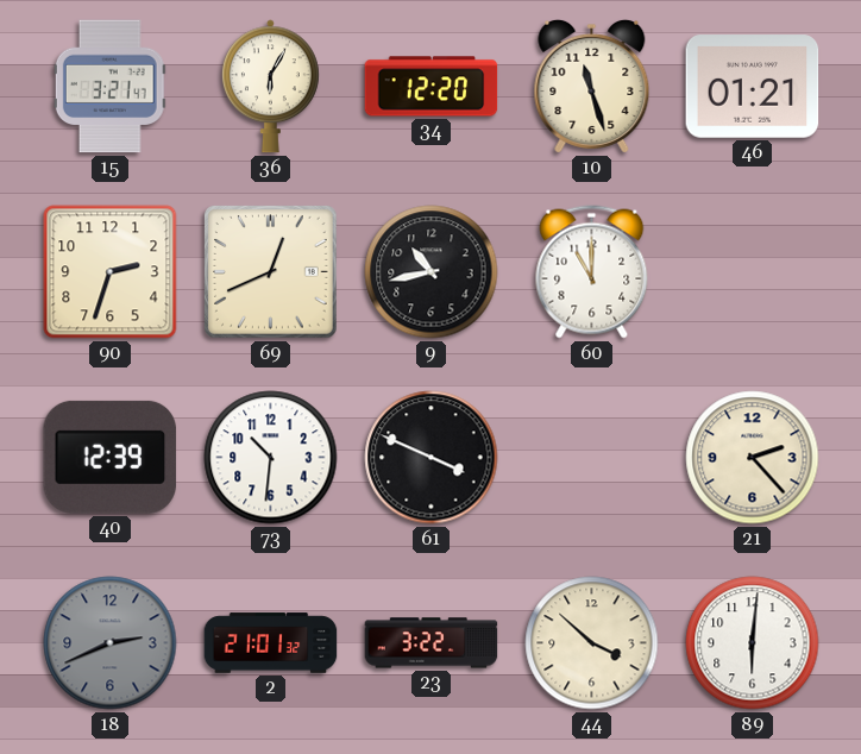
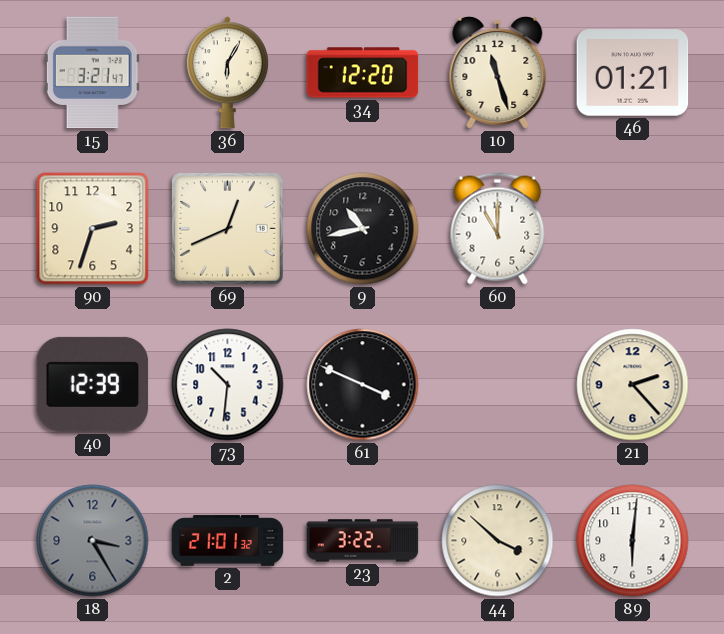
18: 2:41 -> 3:25 (93, 541)
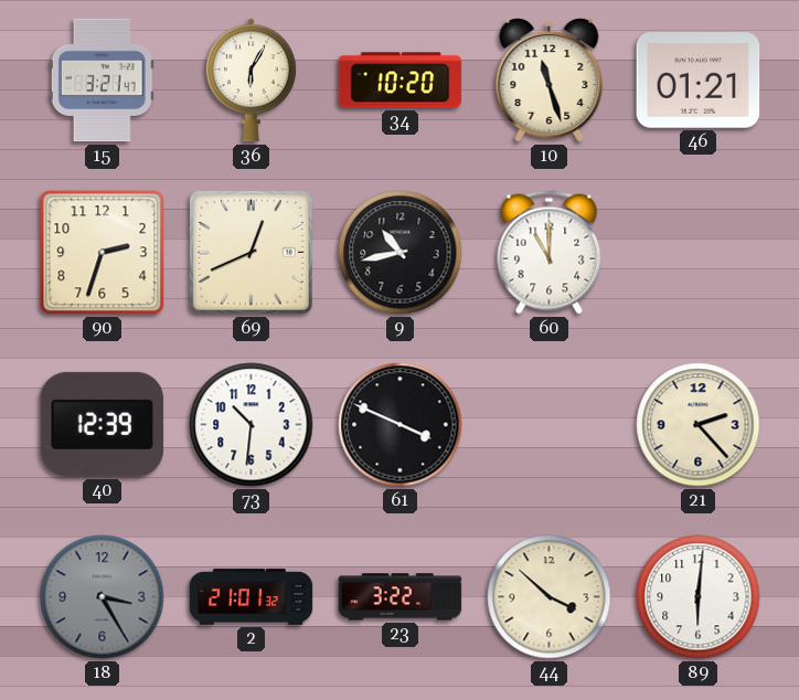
34: 12:20 -> 10:20 (401, 81)
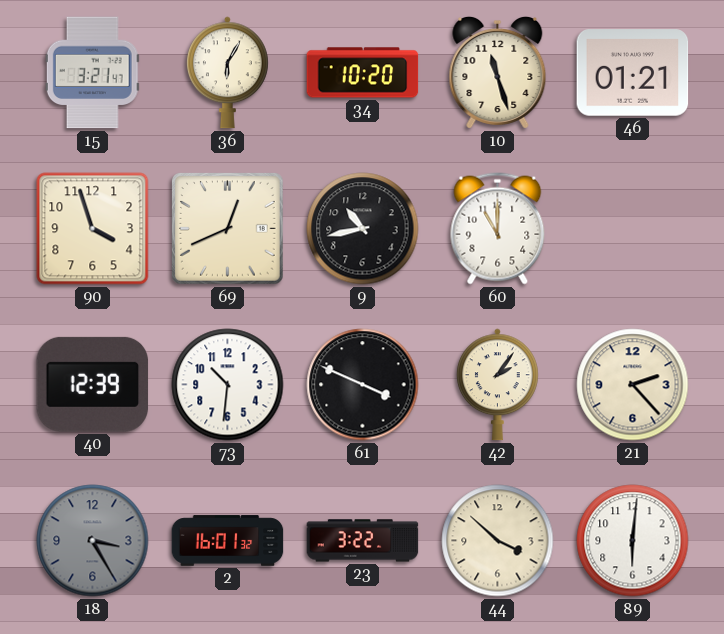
90: 2:33 -> 3:57 (93, 229)
42: none -> 2:06 (497, 385)
2: 21:01 -> 16:01 (228, 541)
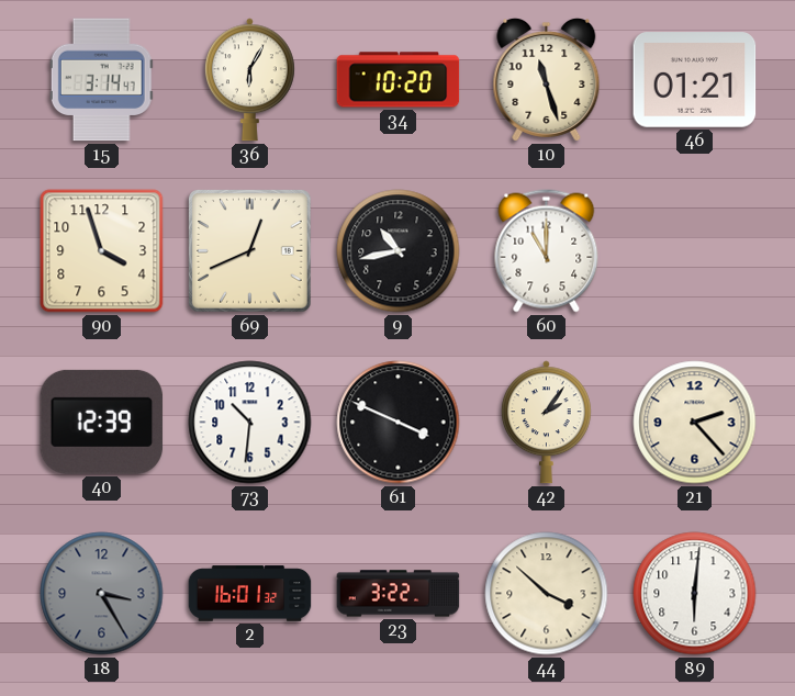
15: 3:21 -> 3:14 (101, 80)
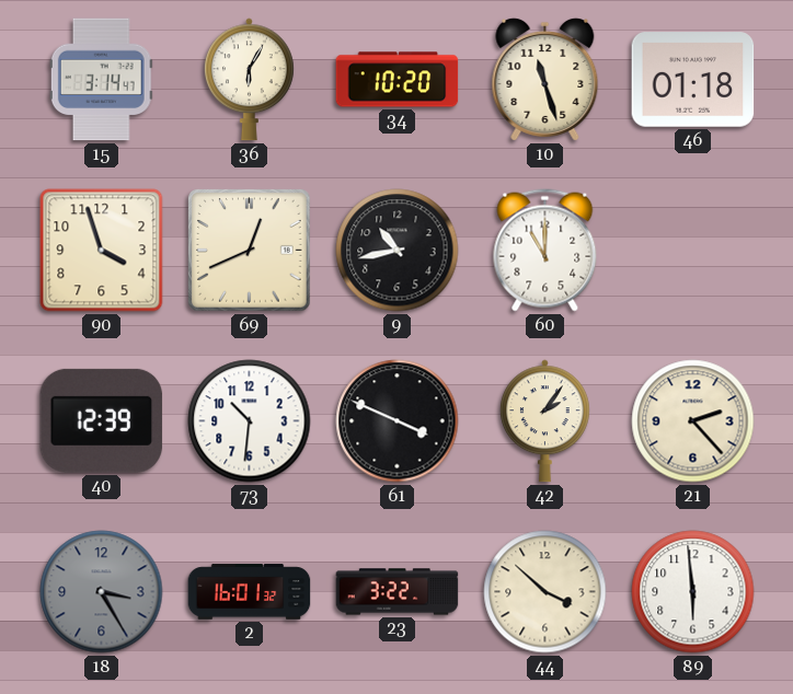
46: 01:21 -> 01:18 (693, 80)
89: 6:01 -> 5:59 (693, 592)
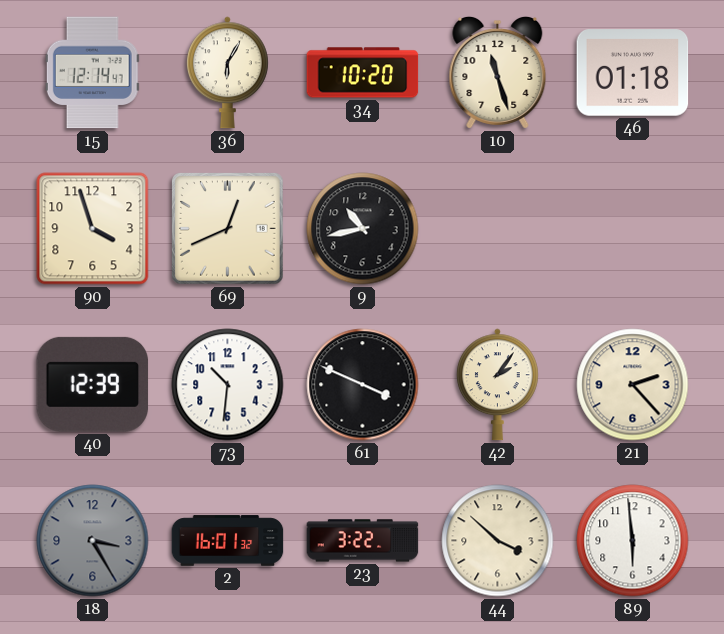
15: 3:14 -> 12:14 (92, 73)
60: 11:00 -> none (545, 251)
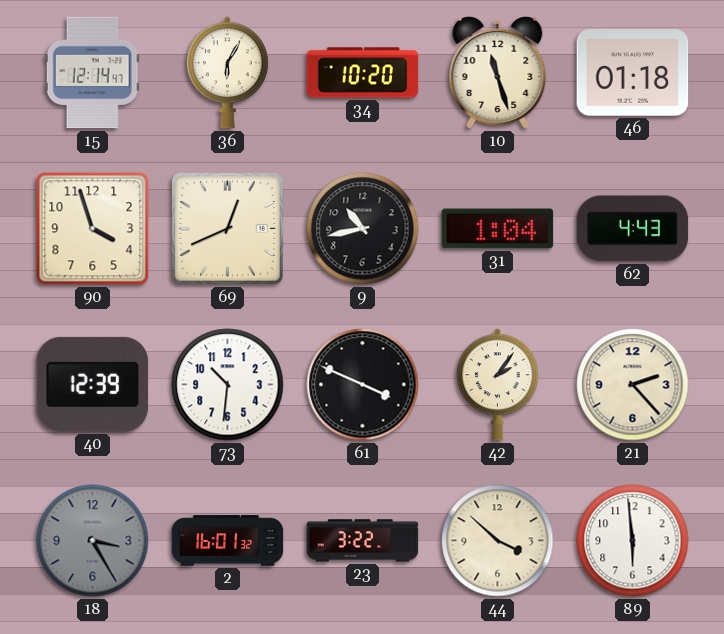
31: none -> 1:04 (498, 229)
62: none -> 4:43 (633, 229)
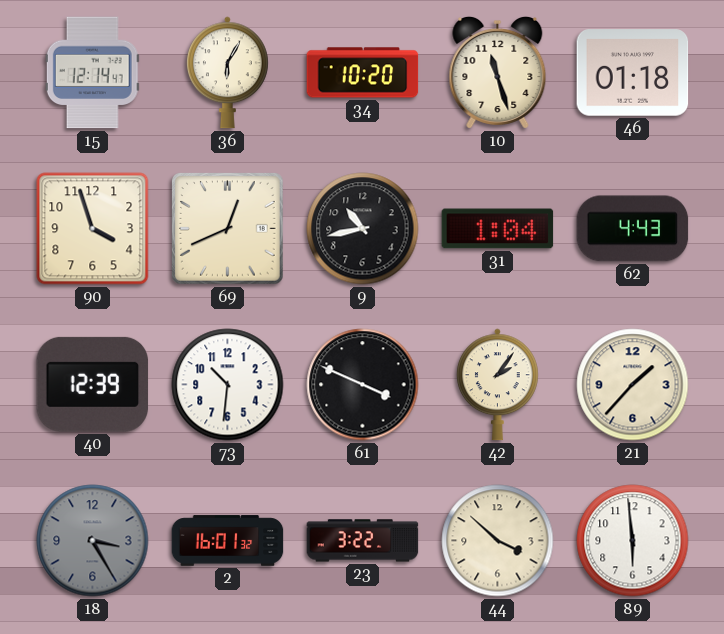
21: 2:23 -> 1:37 (633, 385)
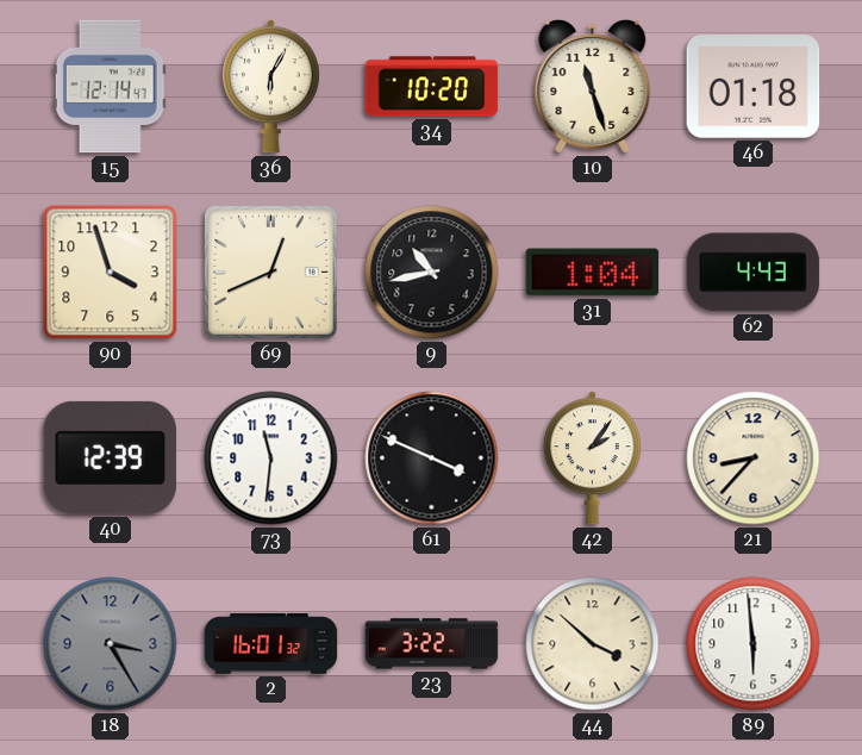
73: 10:31 -> 11:31 (271, 458)
21: 1:37 -> 8:37 (754, 458)
